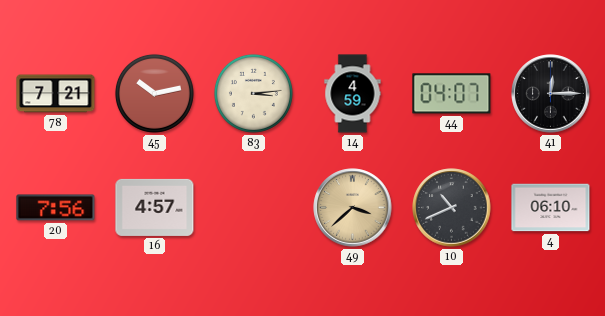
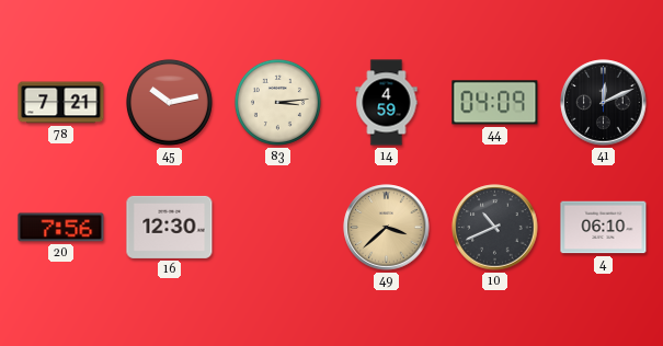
44: 04:07 -> 04:09 (495, 103)
41: 12:15 -> 12:11 (604, 103)
16: 4:57 -> 12:30 (170, 227)
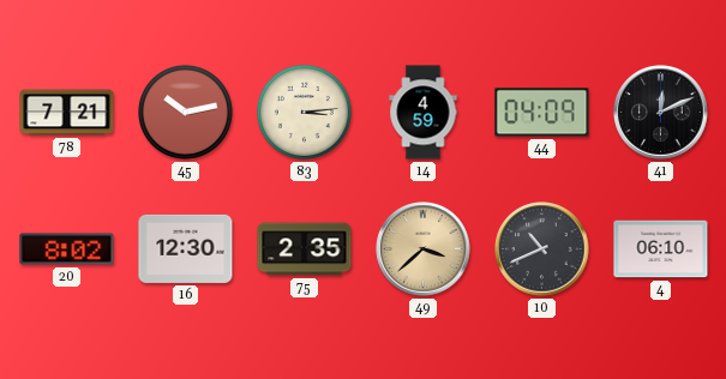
20: 7:56 -> 8:02 (67, 249)
75: none -> 2:35 (305, 249)
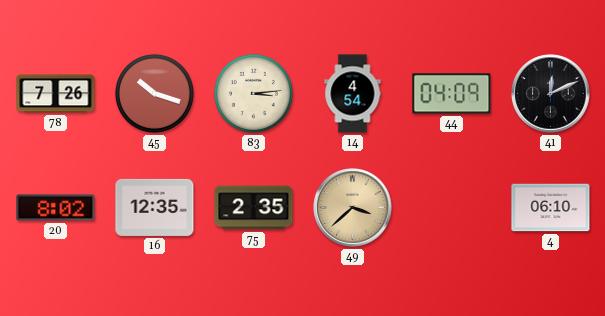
78: 7:21 -> 7:26 (56, 94)
45: 10:13 -> 10:18 (154, 93)
14: 4:59 -> 4:54 (353, 94)
16: 12:30 -> 12:35 (155, 207)
10: 10:41 -> none (542, 249)
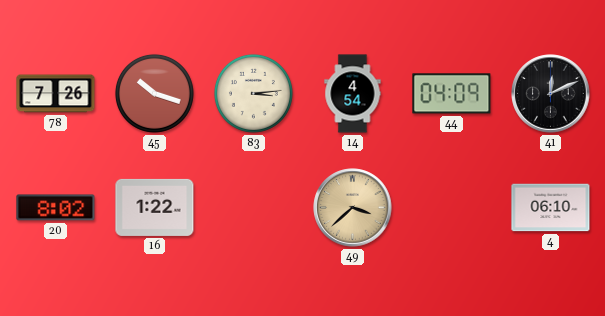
16: 12:35 -> 1:22 (155, 207)
75: 2:35 -> none (254, 208)
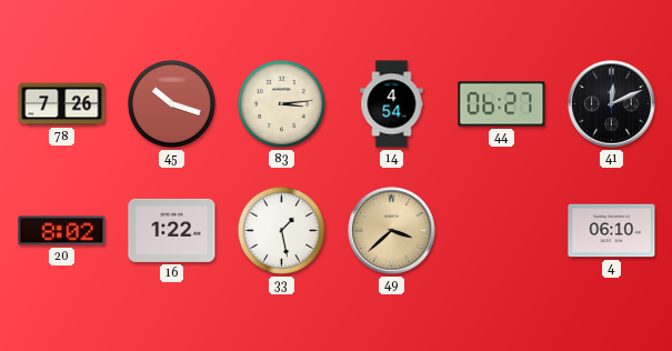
44: 04:09 -> 06:27 (502, 104)
33: none -> 1:28 (281, 230)
